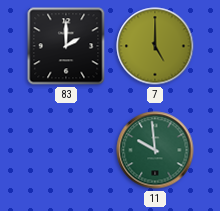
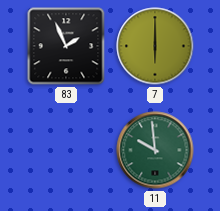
83: 2:00 -> 1:56 (66, 46)
7: 5:00 -> 6:00 (155, 46)
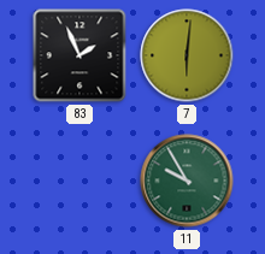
7: 6:00 -> 6:01 (187, 55)
11: 9:59 -> 9:55 (187, 181)
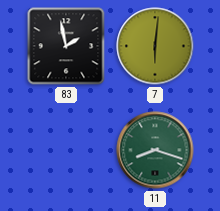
83: 1:56 -> 1:58 (66, 46)
11: 9:55 -> 8:18 (155, 150)
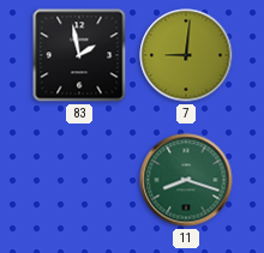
7: 6:01 -> 9:01 (186, 55)
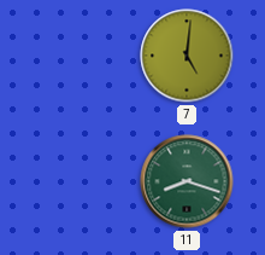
83: 1:58 -> none (79, 55)
7: 9:01 -> 5:01 (187, 56)
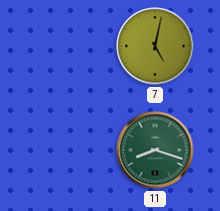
7: 5:01 -> 5:02 (155, 46)
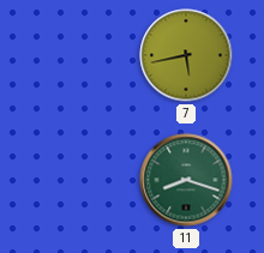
7: 5:02 -> 5:43 (186, 55)
